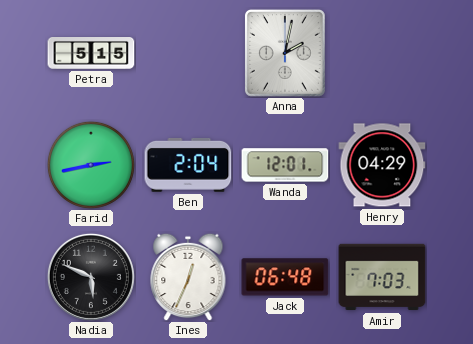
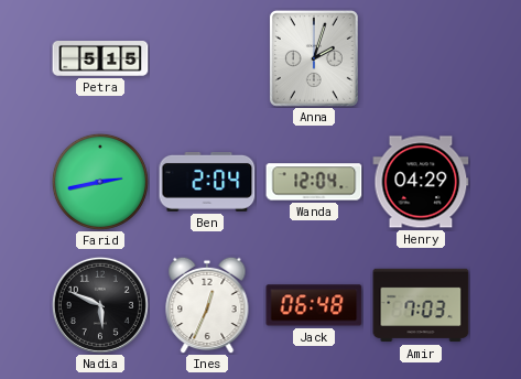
Anna: 2:02 -> 2:03 (314, 58)
Wanda: 12:01 -> 12:04 (314, 182)
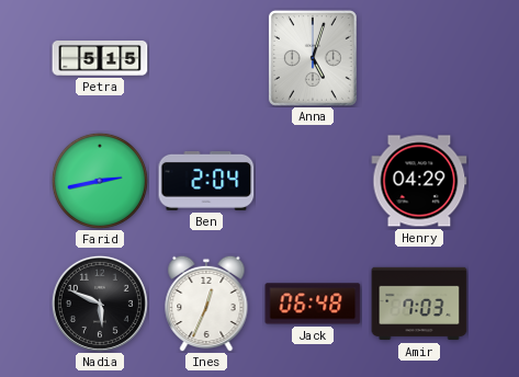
Anna: 2:03 -> 5:03 (313, 58)
Wanda: 12:04 -> none (314, 182)
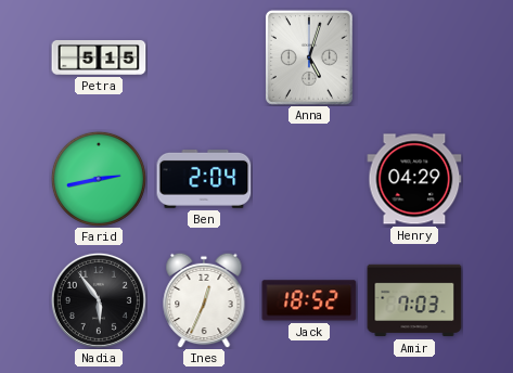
Nadia: 5:49 -> 5:54 (99, 300)
Jack: 06:48 -> 18:52 (309, 300)
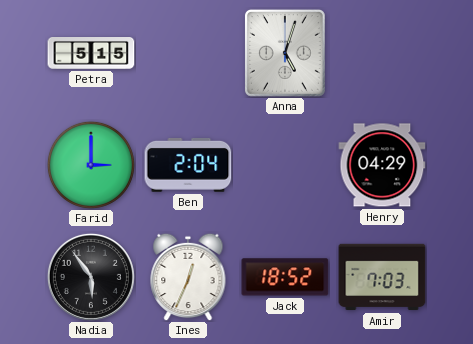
Farid: 2:43 -> 3:00 (91, 165)
